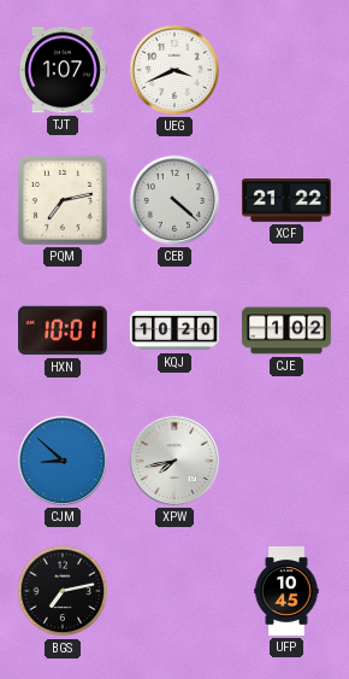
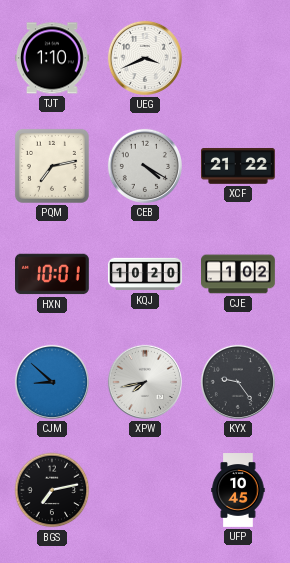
TJT: 1:07 -> 1:10 (53, 58)
CEB: 4:22 -> 4:20 (145, 166)
KYX: none -> 9:24 (238, 382)
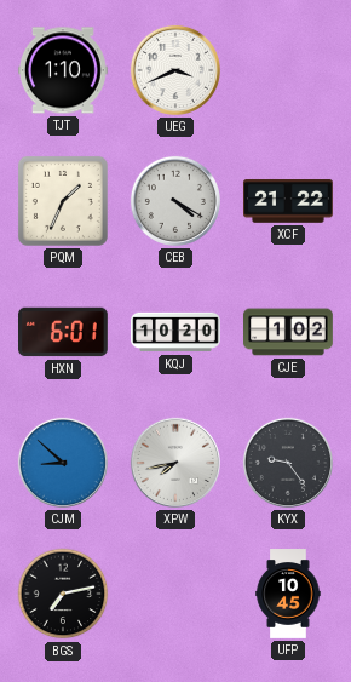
PQM: 7:13 -> 1:34 (63, 201)
HXN: 10:01 -> 6:01 (64, 332)
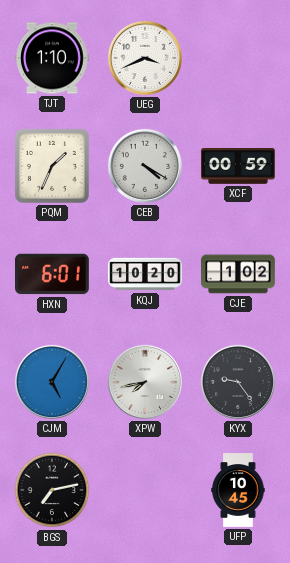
XCF: 21:22 -> 00:59 (239, 167)
CJM: 8:52 -> 5:05 (52, 382)
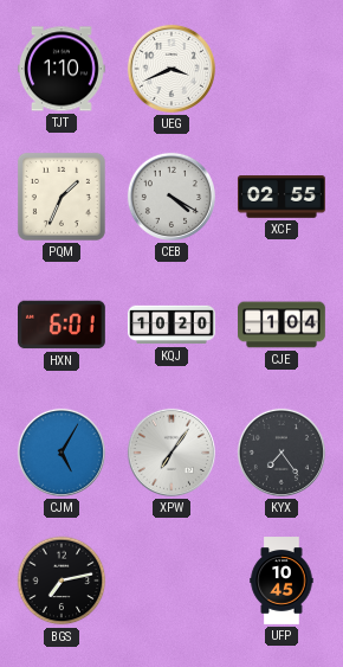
XCF: 00:59 -> 02:55 (283, 198)
CJE: 1:02 -> 1:04 (283, 325)
XPW: 7:43 -> 7:06 (171, 453)
KYX: 9:24 -> 7:24 (281, 453)
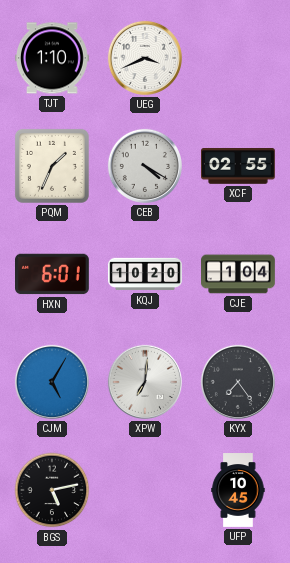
XPW: 7:06 -> 7:01 (145, 382)
BGS: 7:13 -> 5:13 (52, 490)
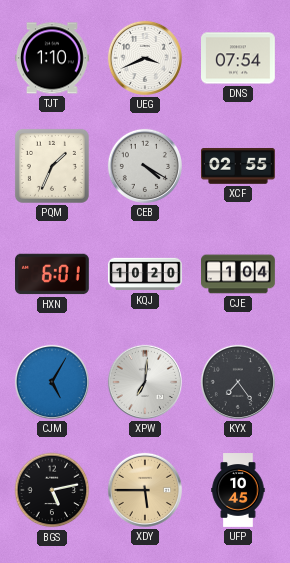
DNS: none -> 07:54 (239, 58)
XDY: none -> 5:45 (145, 490)
